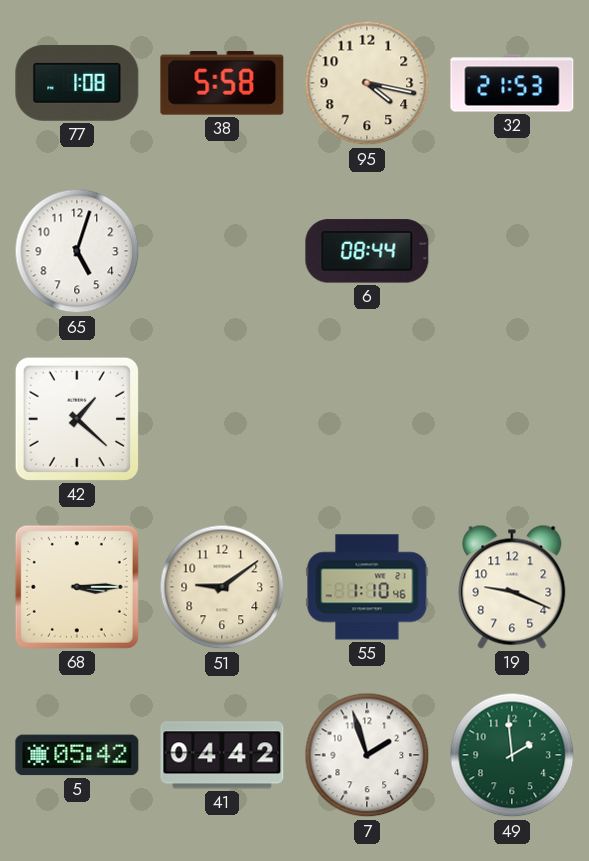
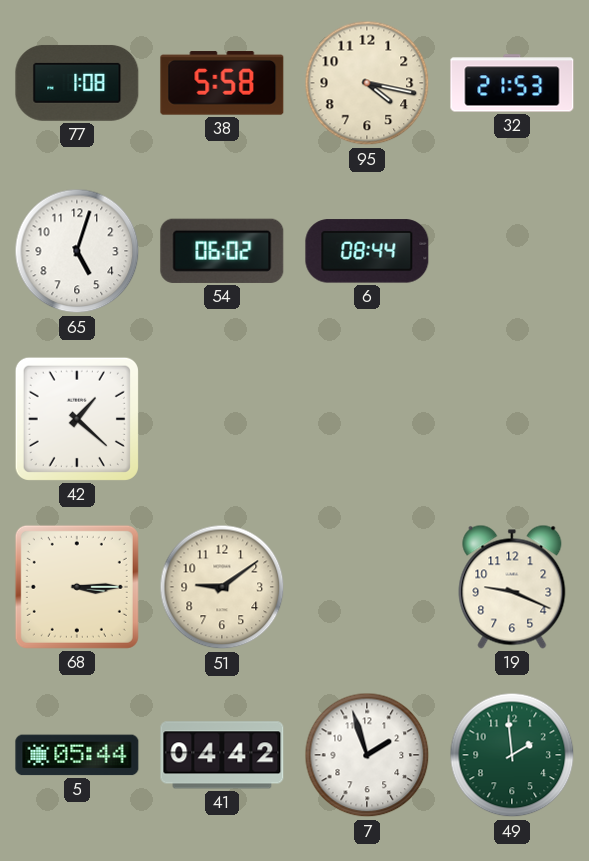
54: none -> 06:02 (222, 251)
55: 1:10 -> none (367, 587)
5: 05:42 -> 05:44 (77, 755)
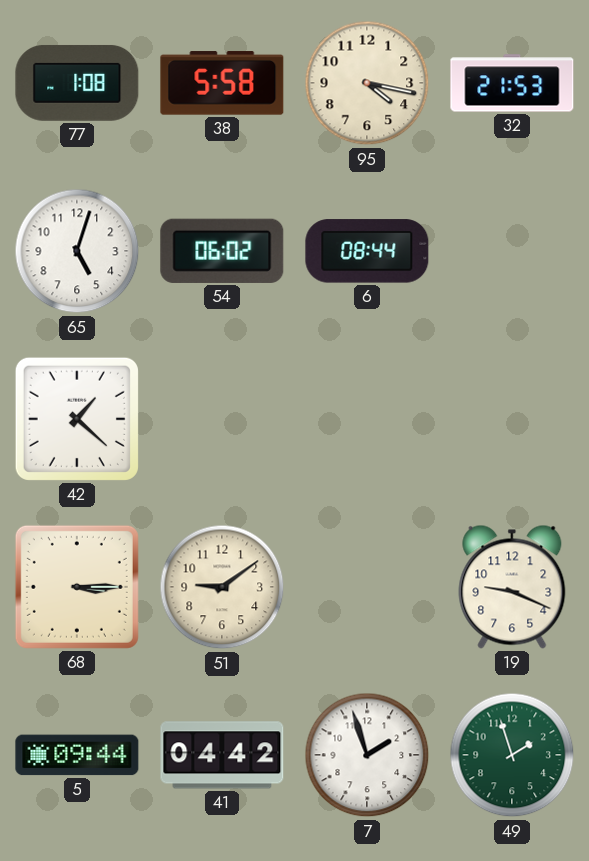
5: 05:44 -> 09:44 (77, 755)
49: 1:59 -> 1:57 (512, 755)
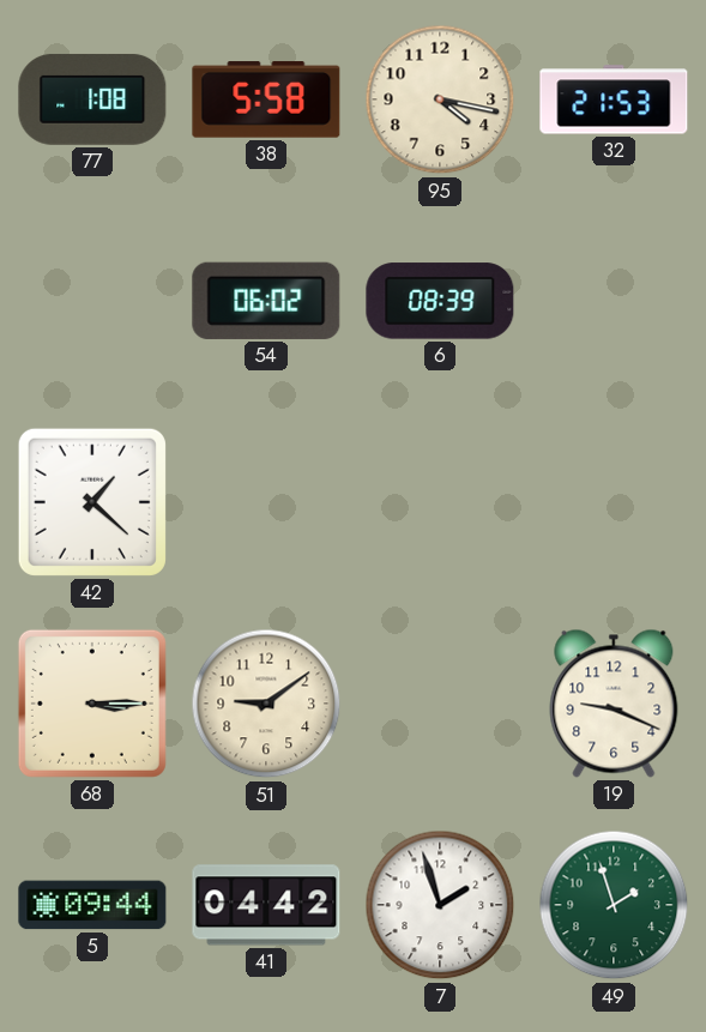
65: 5:03 -> none (77, 251)
6: 08:44 -> 08:39 (440, 301)
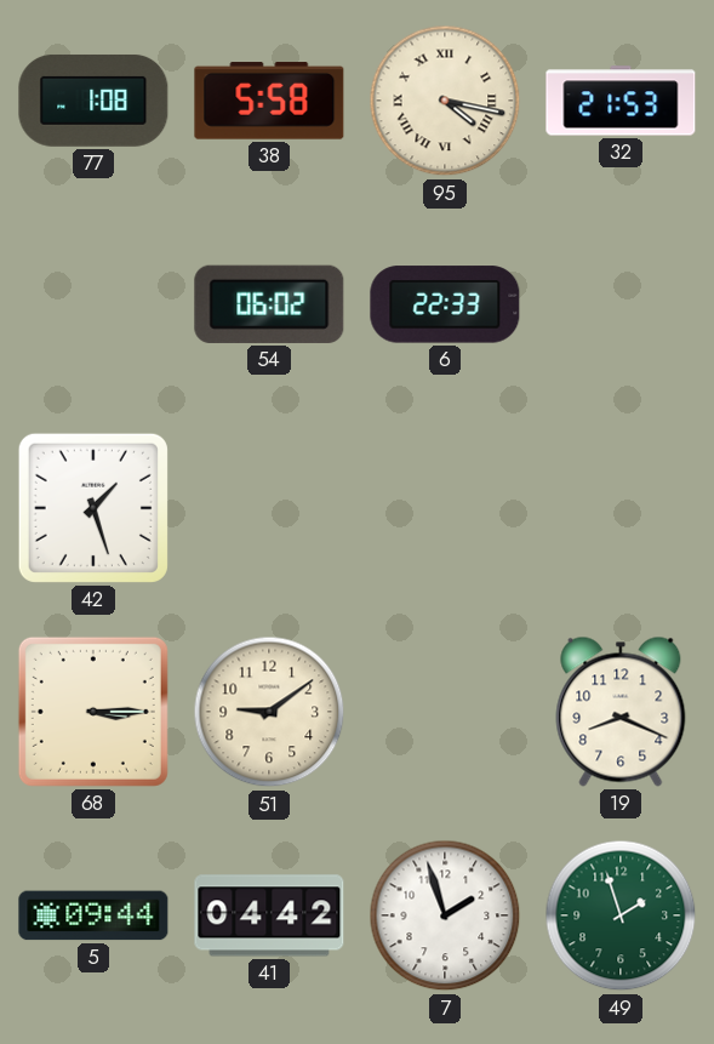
95 numerals: Arabic -> Roman (445, 101)
6: 08:39 -> 22:33 (445, 304)
42: 1:22 -> 1:27 (93, 508)
19: 9:19 -> 8:19 (621, 712)
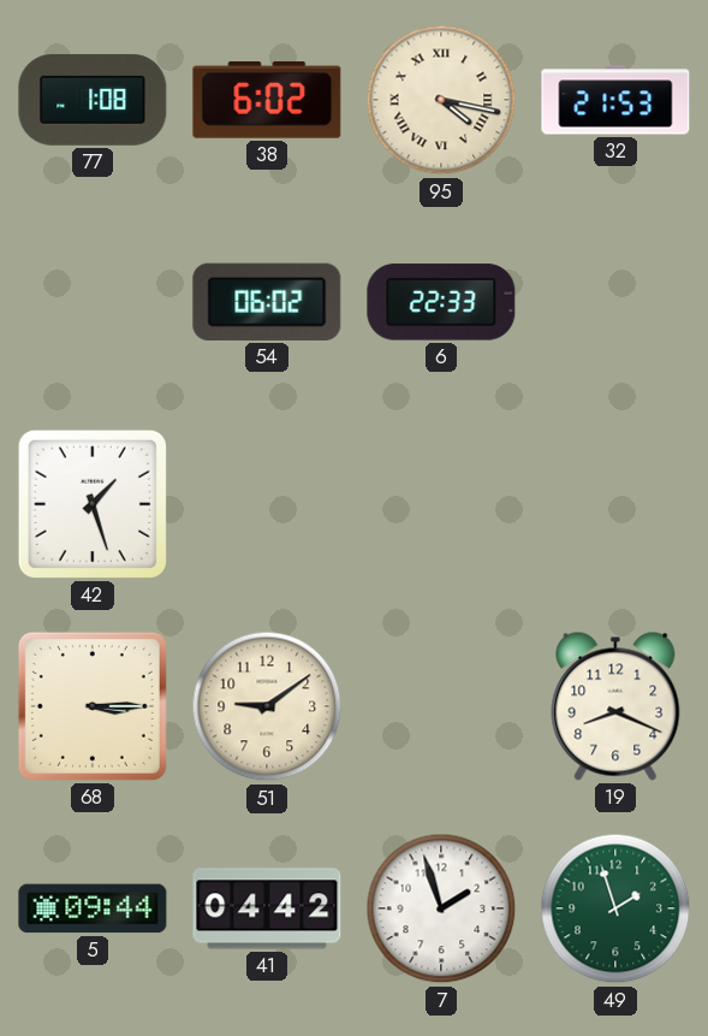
38: 5:58 -> 6:02 (267, 100)
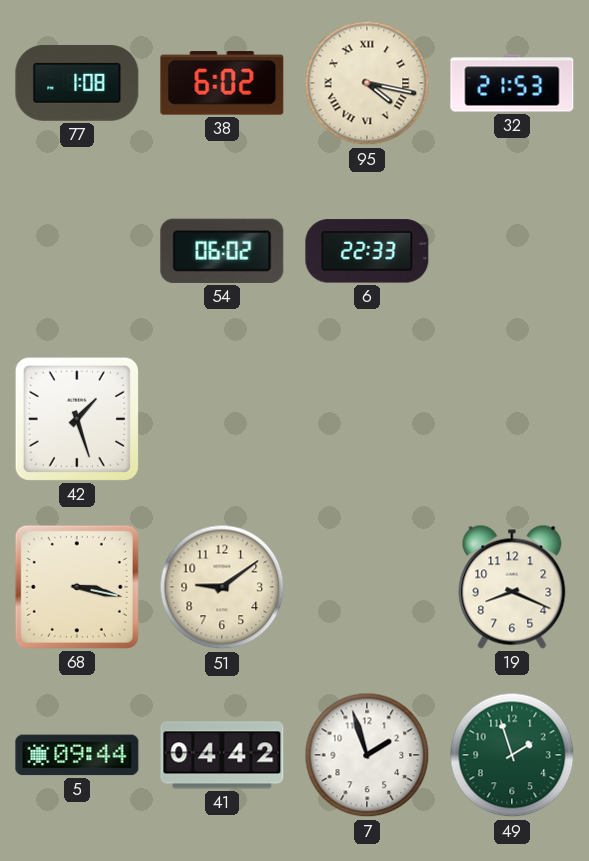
68: 3:15 -> 3:17 (77, 587)
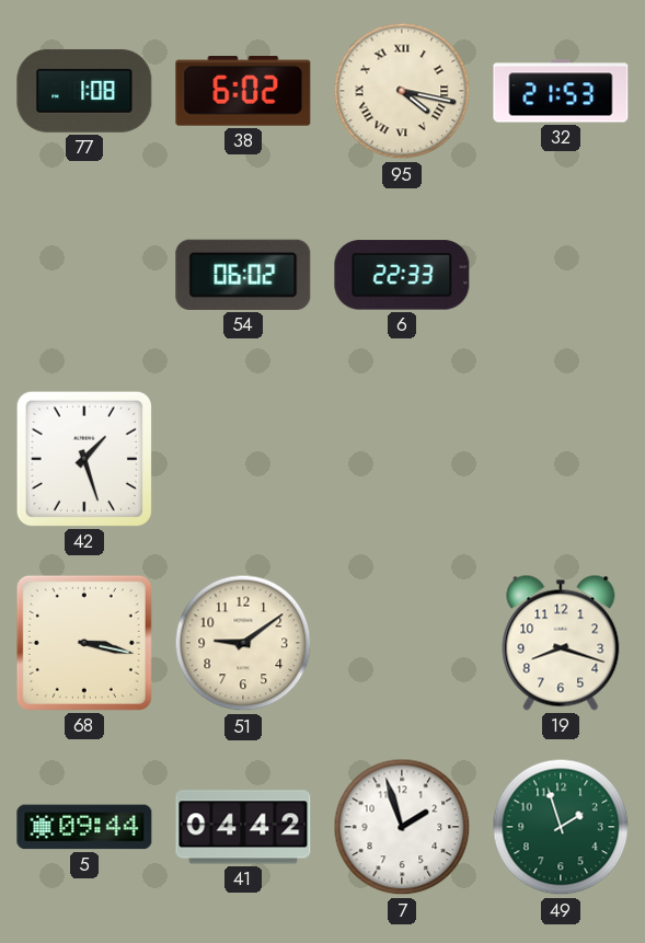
19: 8:19 -> 8:18 (561, 643)
